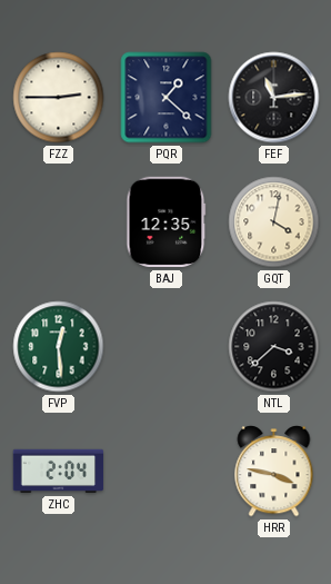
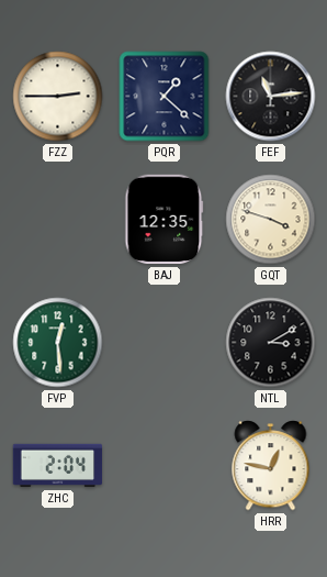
GQT: 4:02 -> 3:48 (271, 220)
NTL: 3:38 -> 3:10 (271, 343)
HRR: 3:47 -> 12:47 (271, 466)
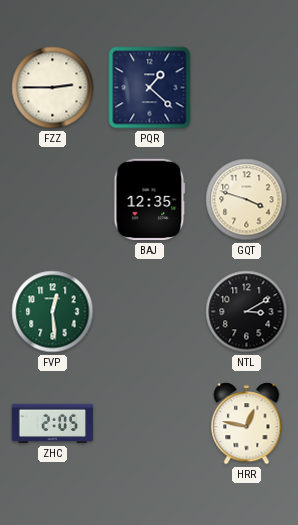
FEF: 11:14 -> none (271, 97)
ZHC: 2:04 -> 2:05 (53, 424)
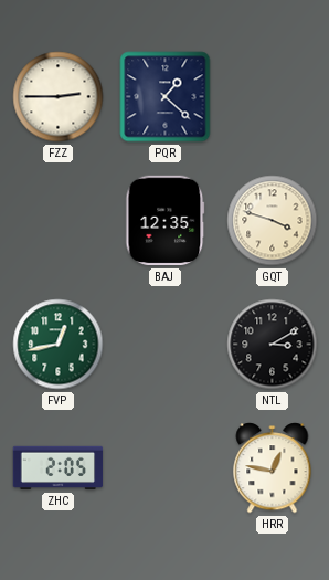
FVP: 12:29 -> 12:43 (59, 345)
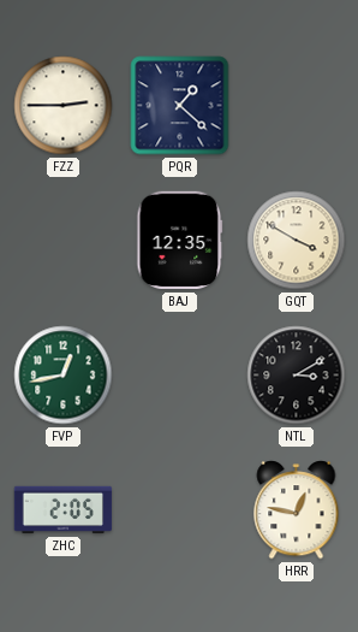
GQT: 3:48 -> 3:50 (297, 241)
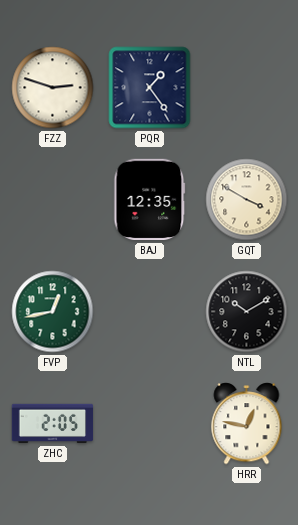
FZZ: 2:45 -> 2:48 (53, 88)
PQR: 1:22 -> 1:24 (150, 88)
NTL: 3:10 -> 10:10 (247, 312)
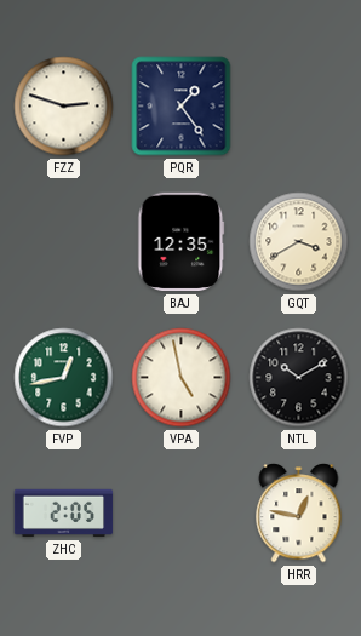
GQT: 3:50 -> 3:40 (299, 242)
VPA: none -> 4:58 (182, 378)
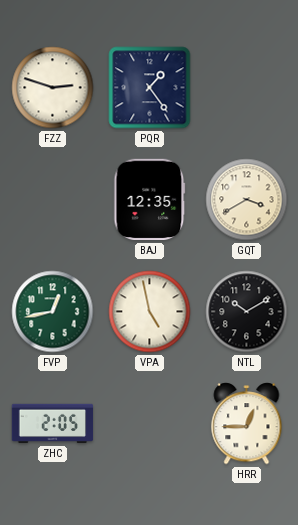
HRR: 12:47 -> 12:45 (247, 424)
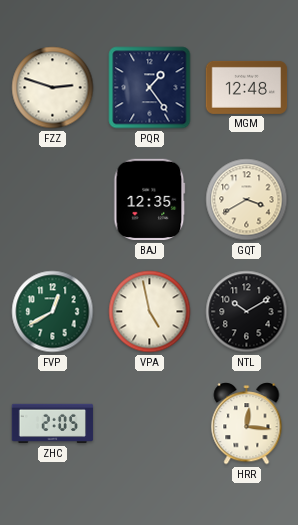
MGM: none -> 12:48 (247, 87)
FVP: 12:43 -> 12:40 (53, 312)
HRR: 12:45 -> 12:16 (247, 424)
